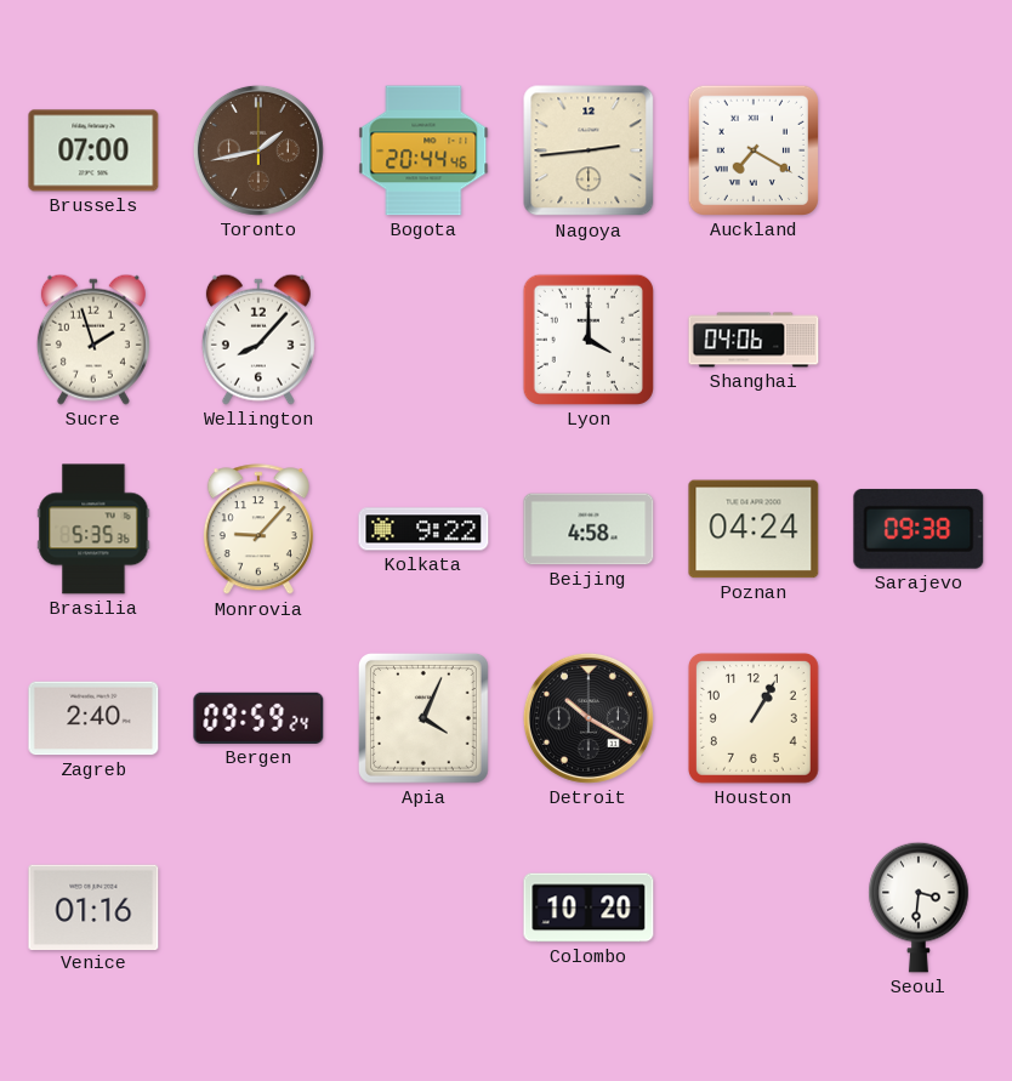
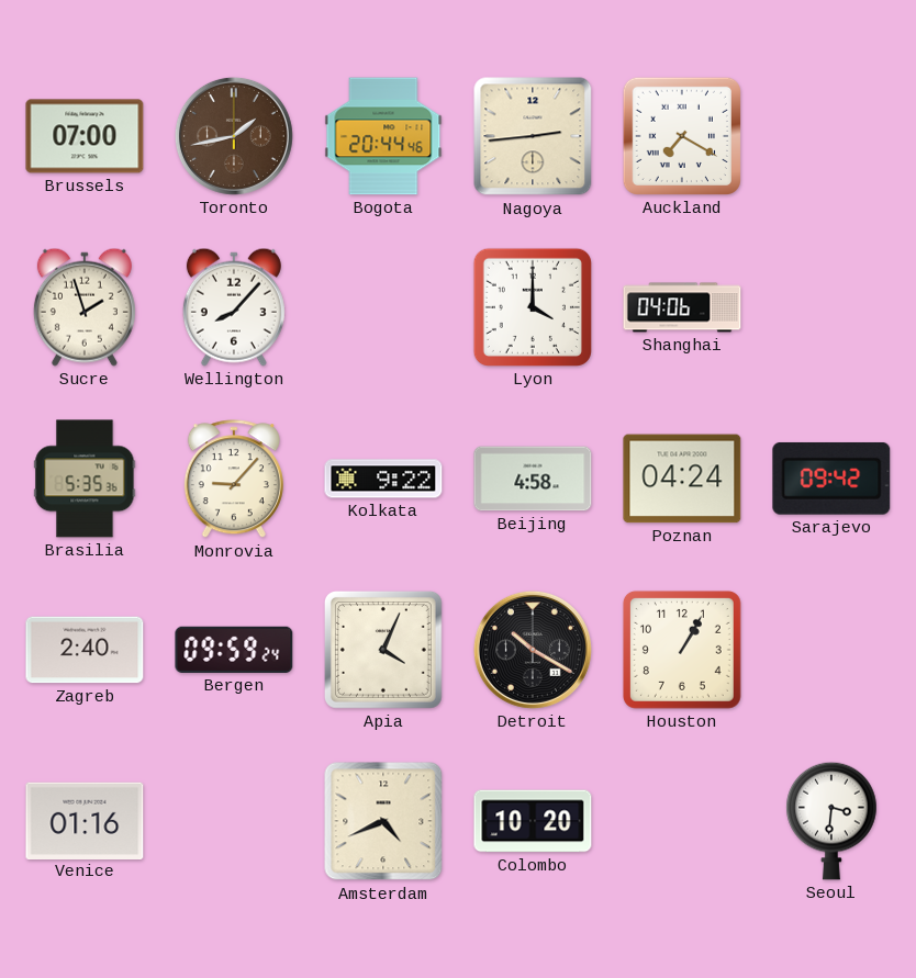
Sarajevo: 09:38 -> 09:42 (831, 479)
Amsterdam: none -> 4:41 (383, 821)
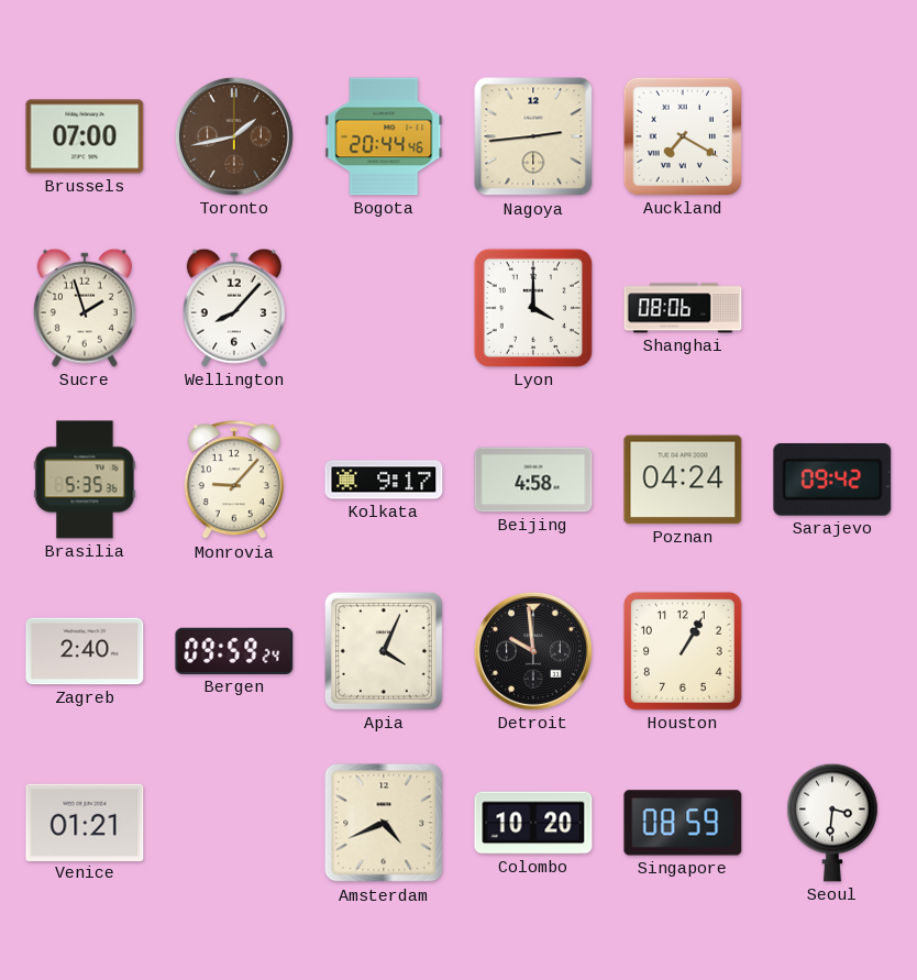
Shanghai: 04:06 -> 08:06 (683, 308)
Kolkata: 9:22 -> 9:17 (384, 480)
Detroit: 10:20 -> 9:59 (533, 651)
Venice: 01:16 -> 01:21 (85, 822)
Singapore: none -> 08:59 (683, 823)
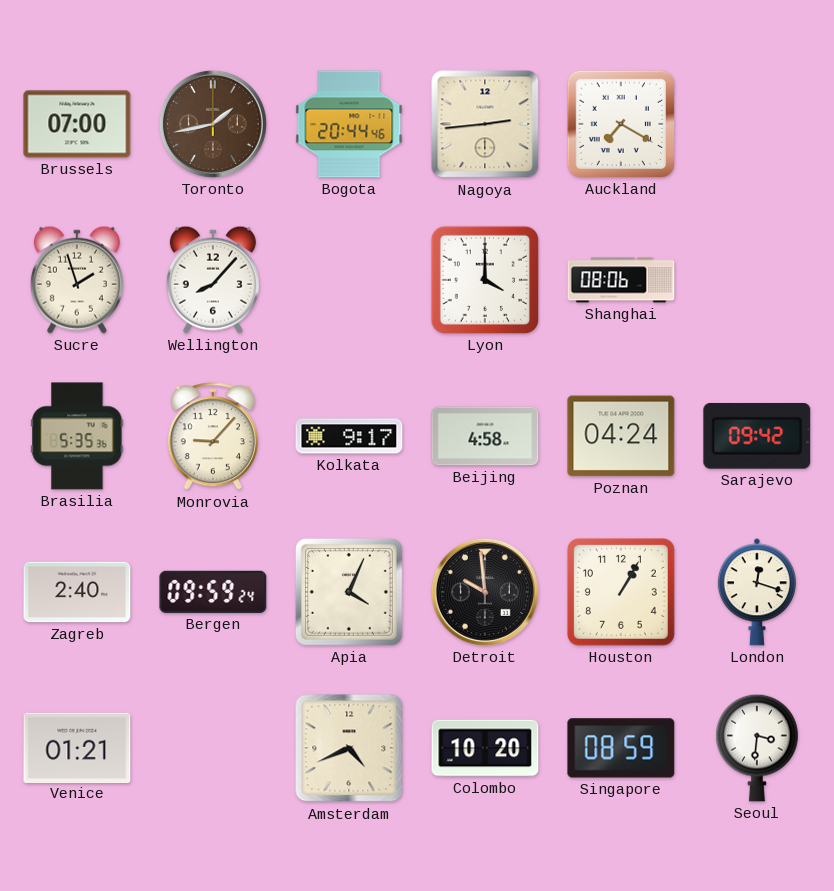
London: none -> 12:18 (757, 592)
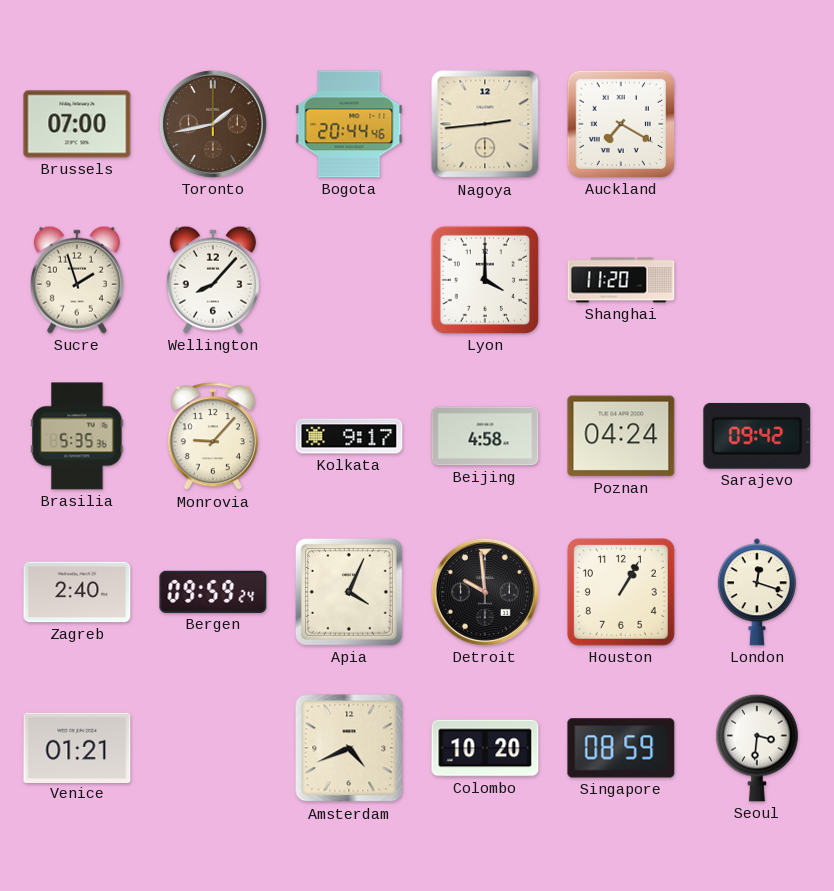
Shanghai: 08:06 -> 11:20 (621, 280)
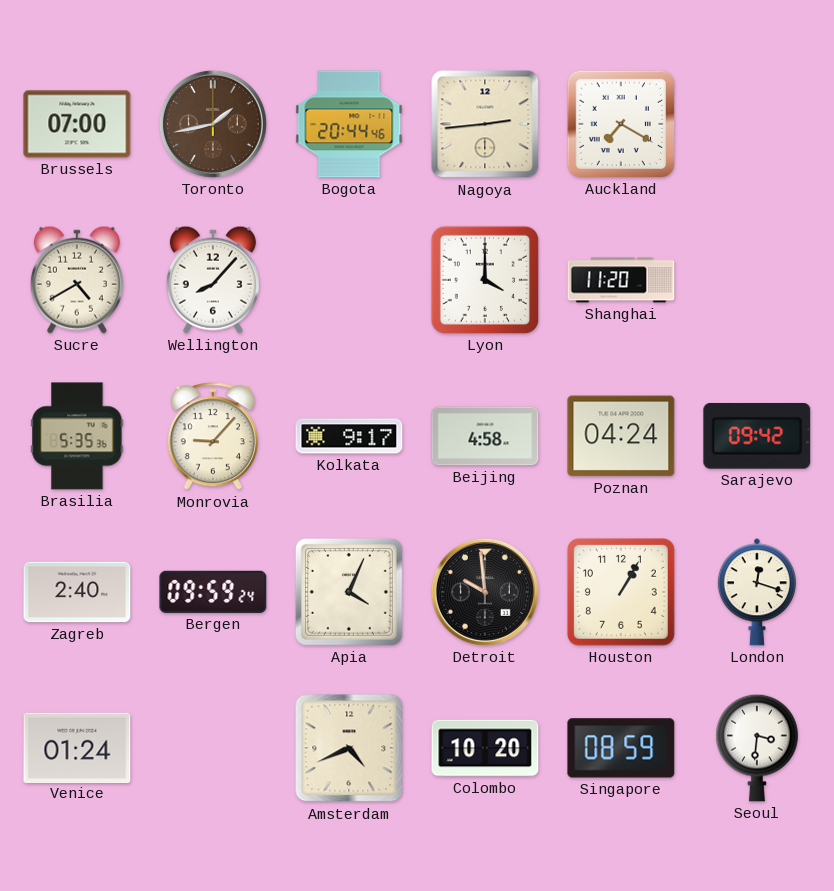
Sucre: 1:57 -> 4:40 (77, 280)
Venice: 01:21 -> 01:24 (77, 747)
